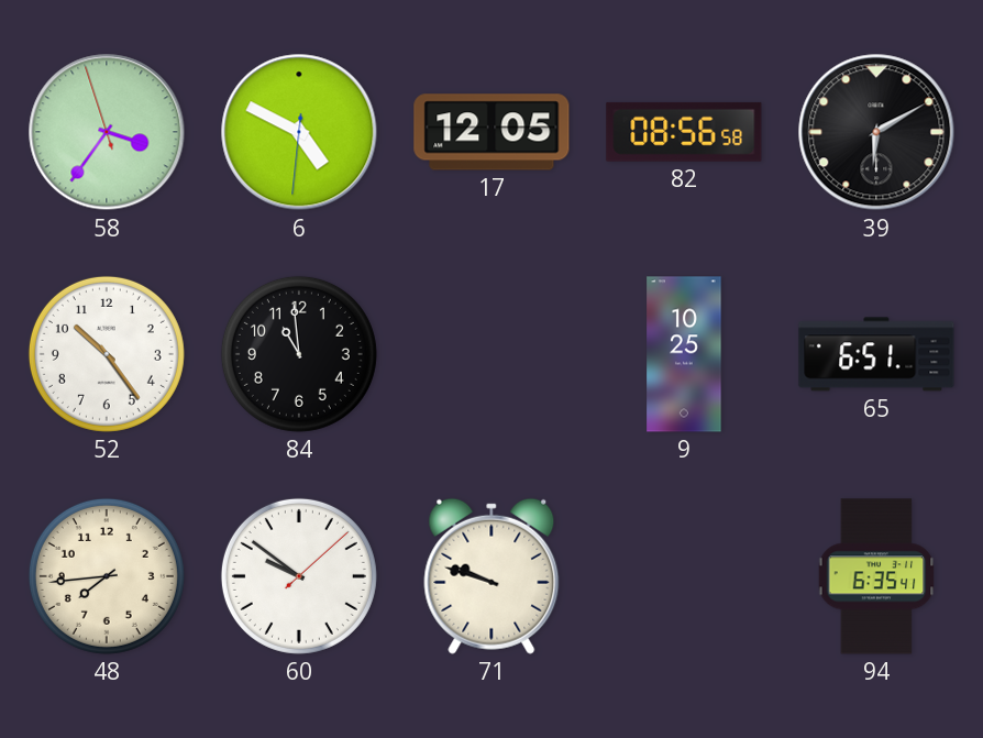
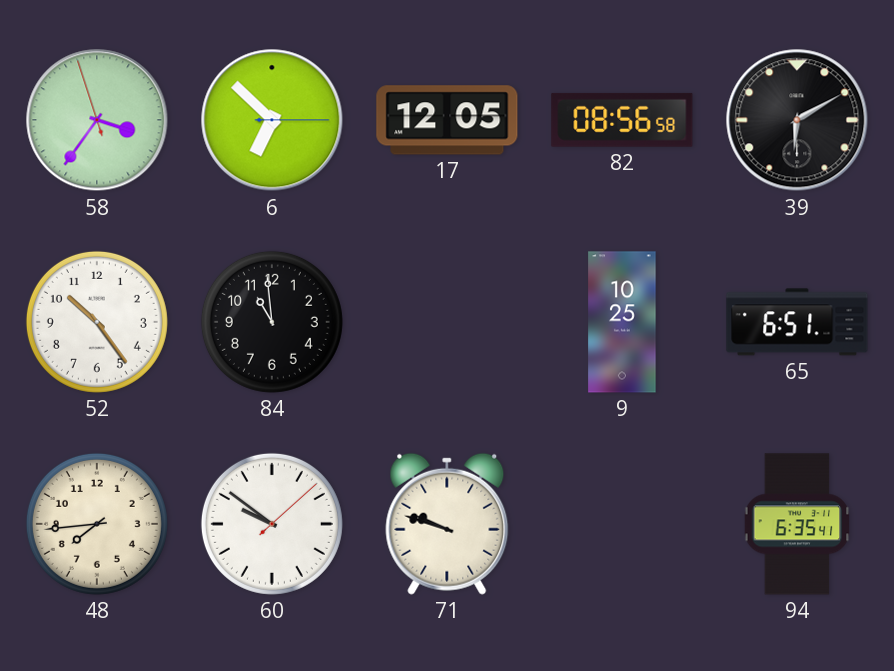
6: 4:49 -> 6:52 (272, 120)
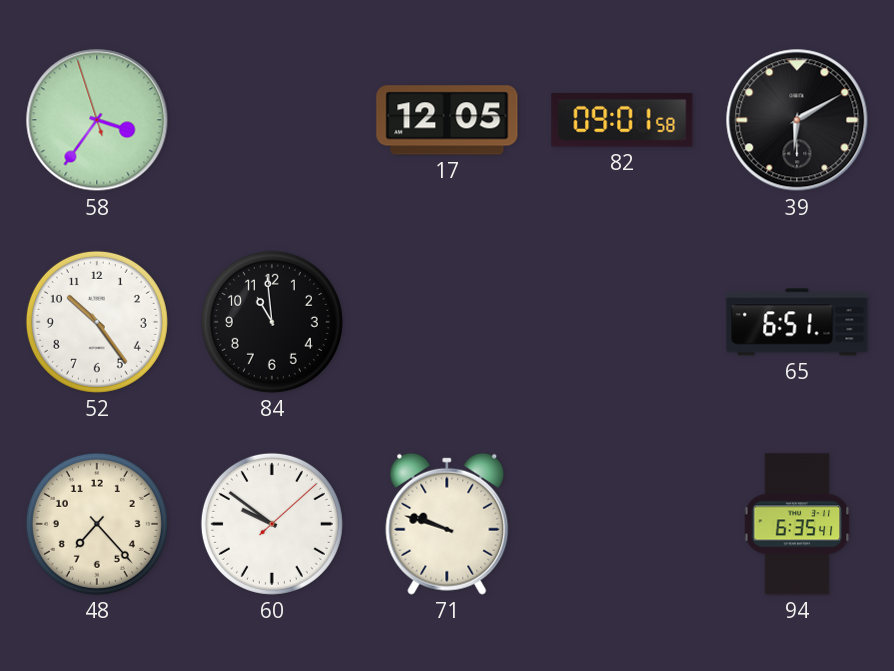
6: 6:52 -> none (272, 120)
82: 08:56 -> 09:01 (622, 120)
9: 10:25 -> none (622, 322)
48: 7:44 -> 7:23 (97, 524)
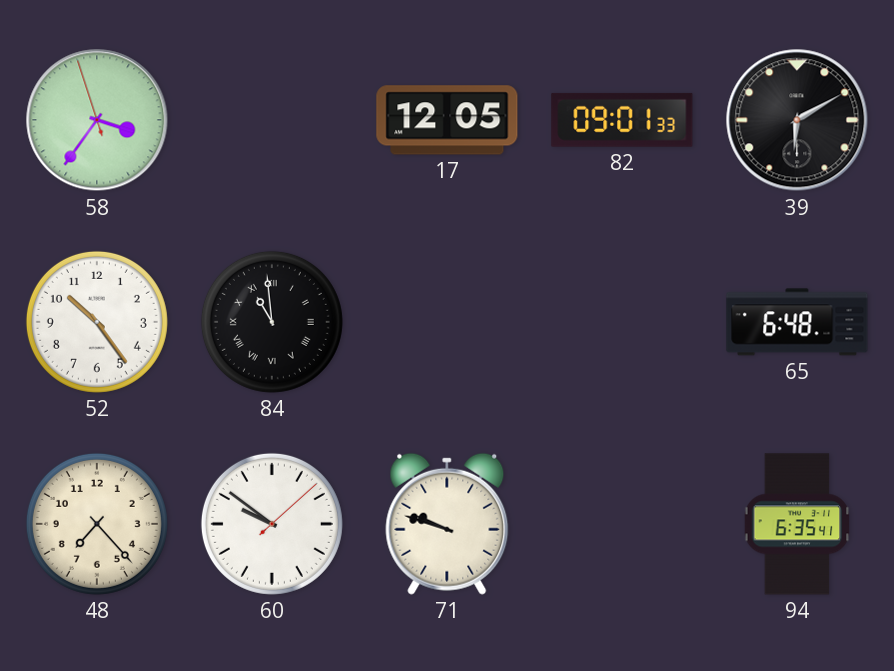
82: 09:01:58 -> 09:01:33 (622, 120)
84 numerals: Arabic -> Roman (272, 322)
65: 6:51 -> 6:48 (797, 322)
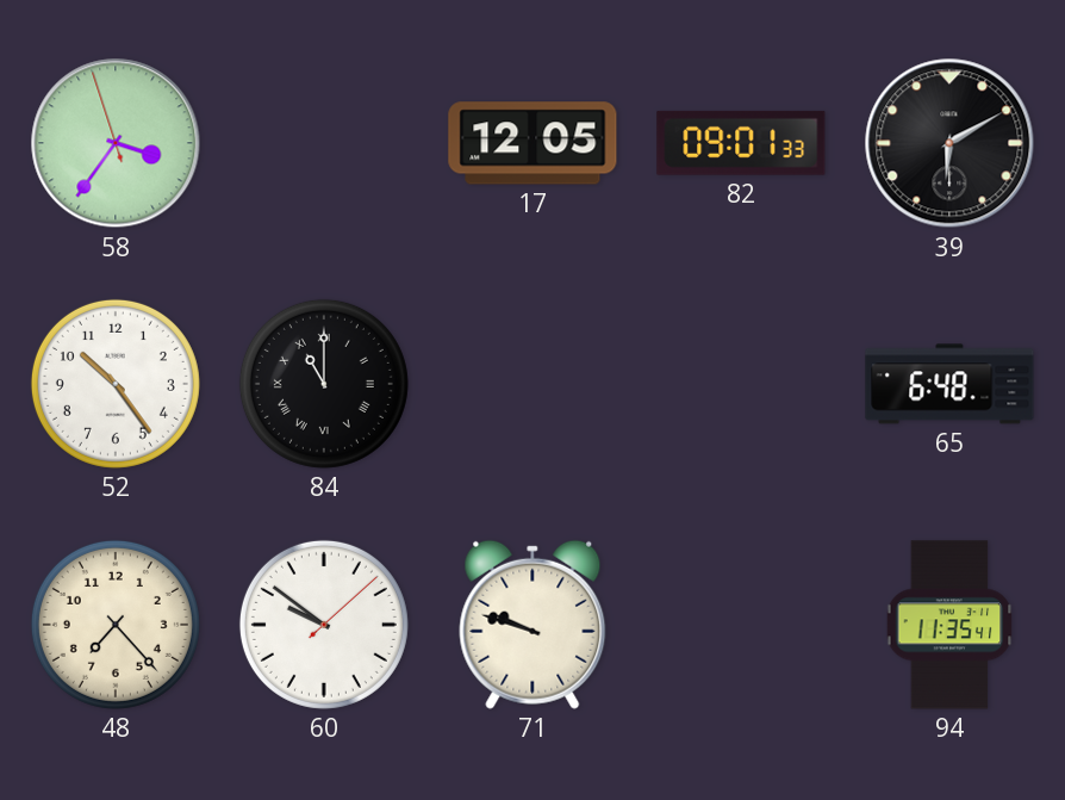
84: 10:59 -> 11:00 (324, 384)
94: 6:35 -> 11:35 (949, 625)
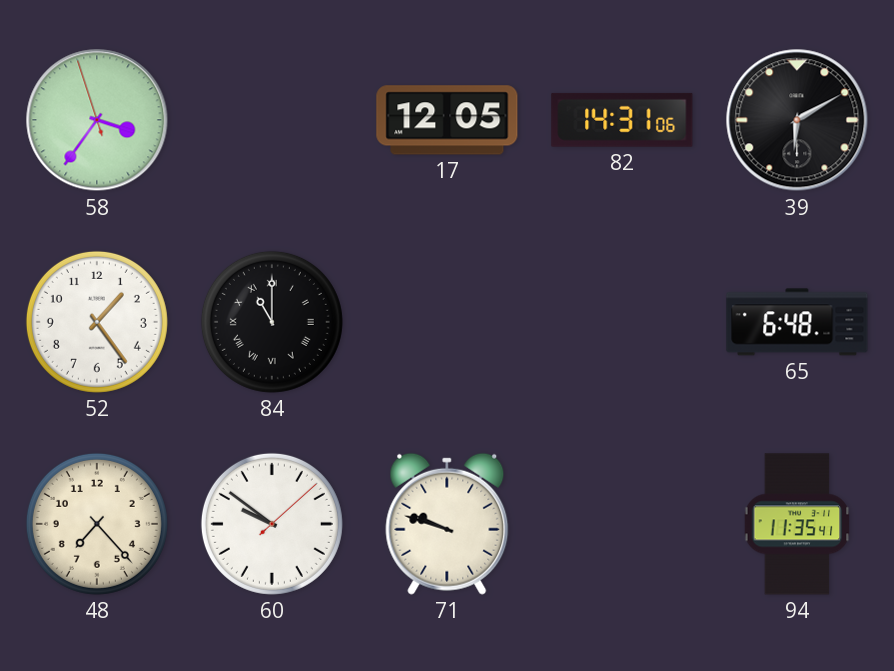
82: 09:01 -> 14:31 (622, 120)
52: 10:24 -> 1:24 (97, 322)
